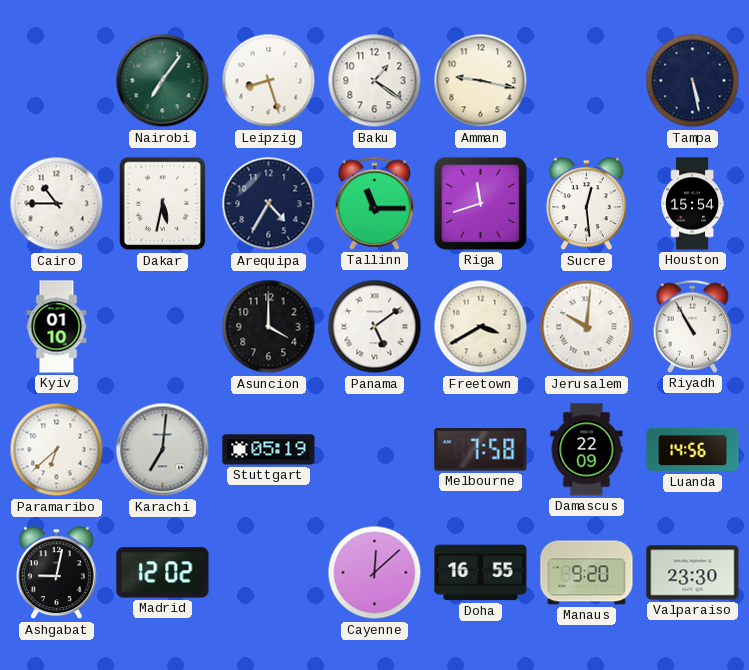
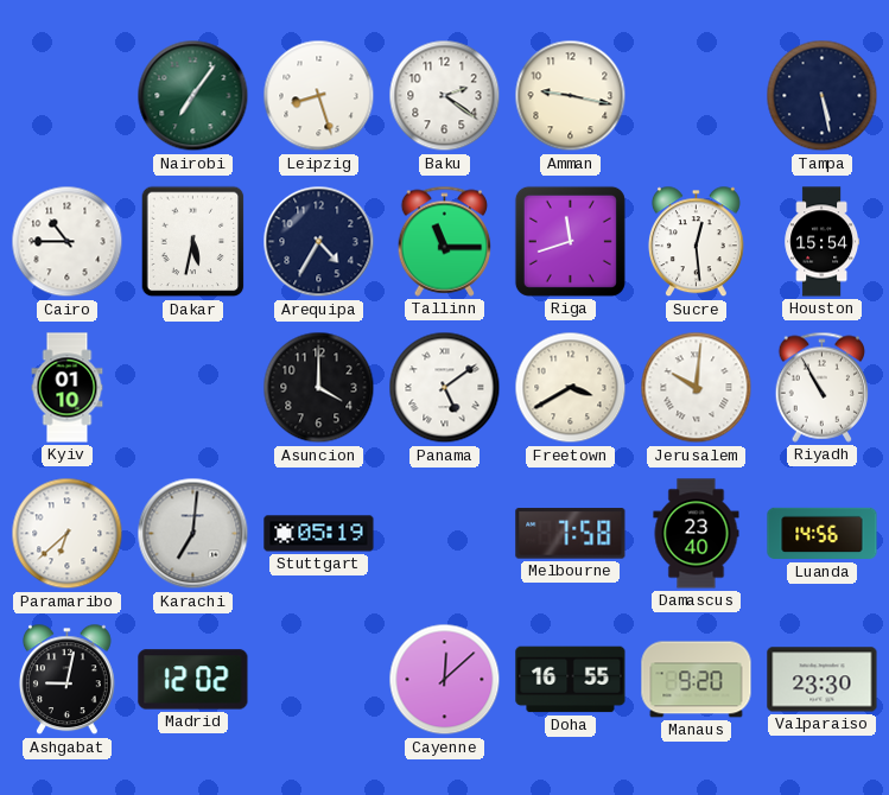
Baku: 1:21 -> 2:21 (445, 96)
Damascus: 22:09 -> 23:40 (697, 534)
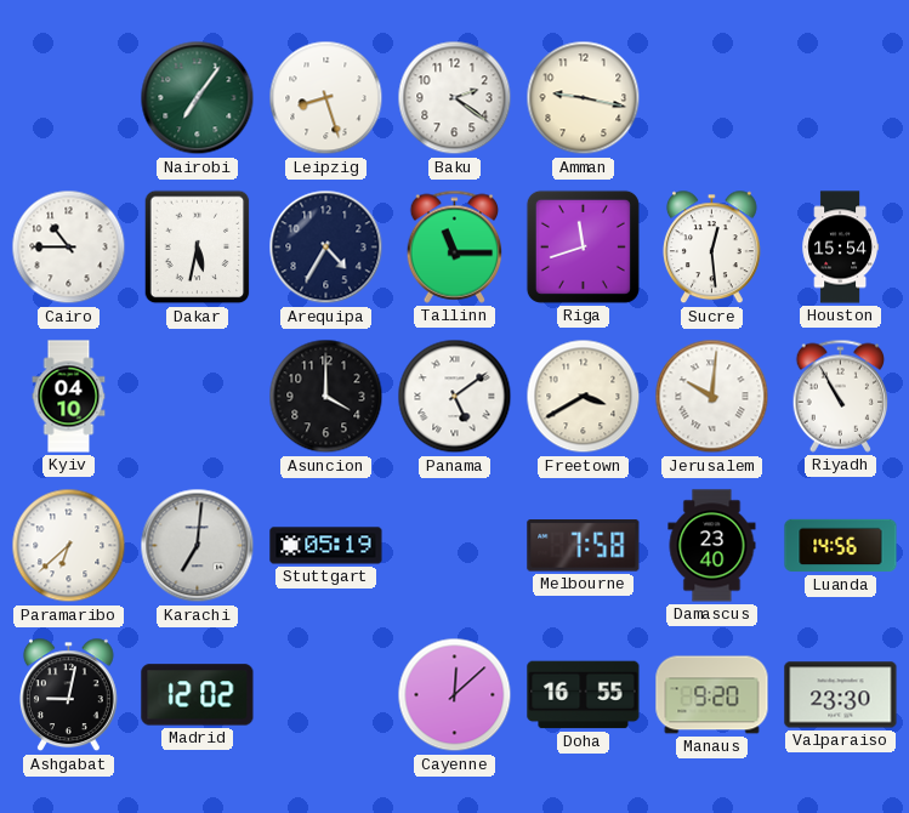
Tampa: 5:28 -> none (823, 96)
Kyiv: 01:10 -> 04:10 (69, 397)
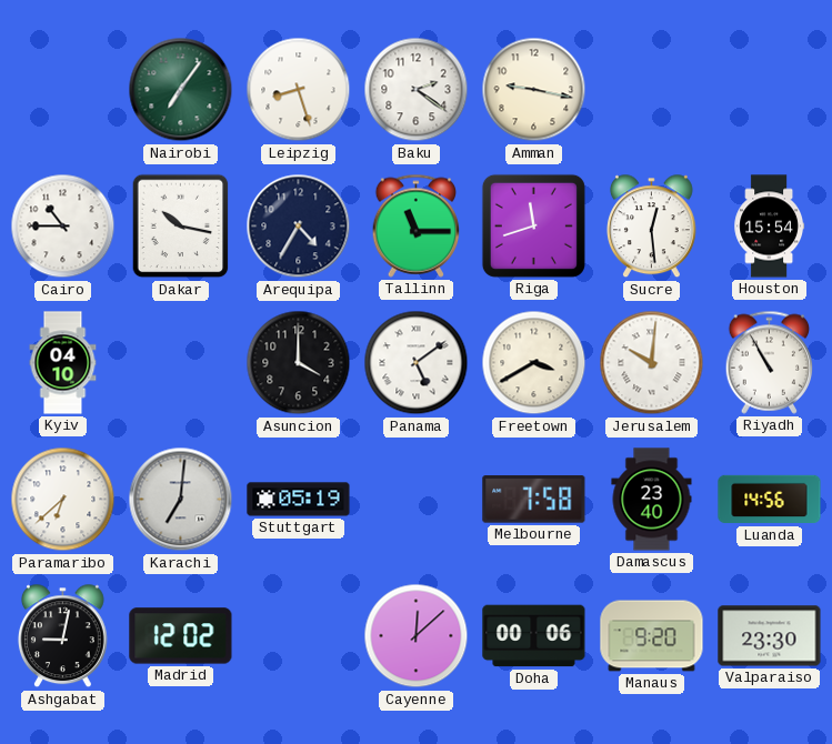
Dakar: 5:32 -> 10:17 (181, 227)
Doha: 16:55 -> 00:06 (534, 636)
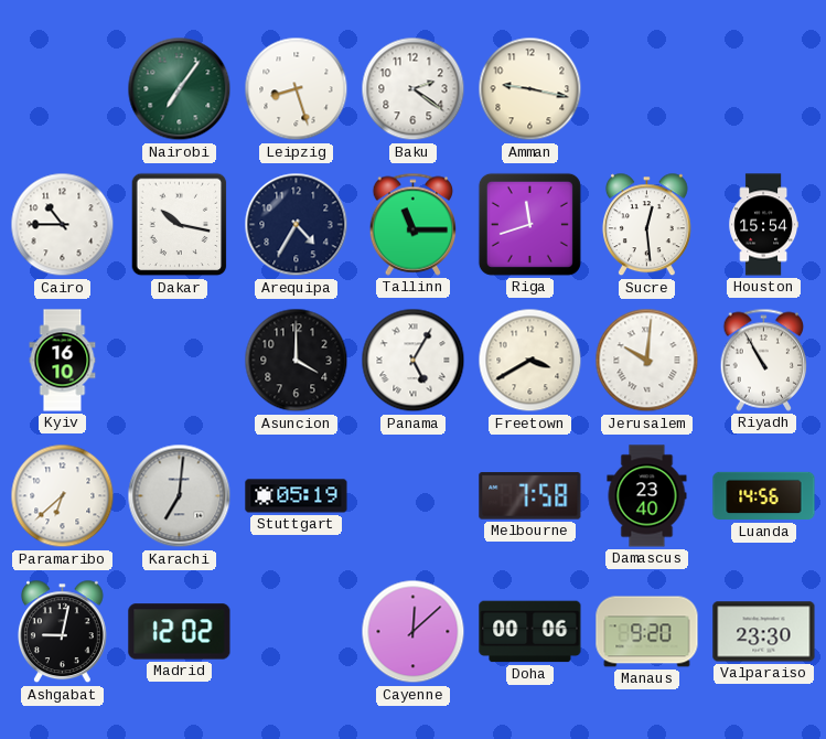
Kyiv: 04:10 -> 16:10 (63, 361)
Panama: 5:09 -> 5:05 (414, 361)
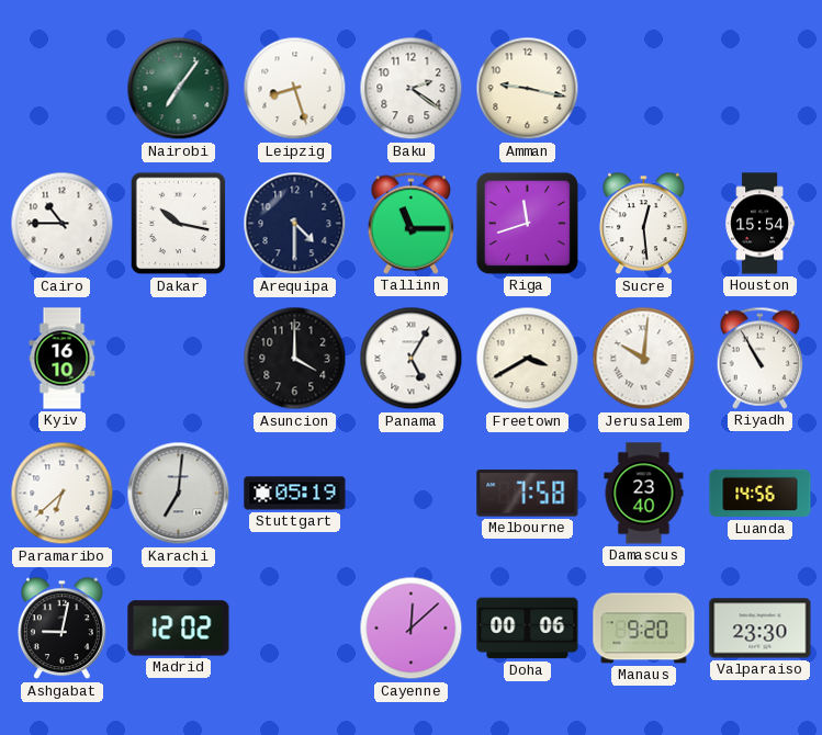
Arequipa: 4:35 -> 4:30 (295, 224)
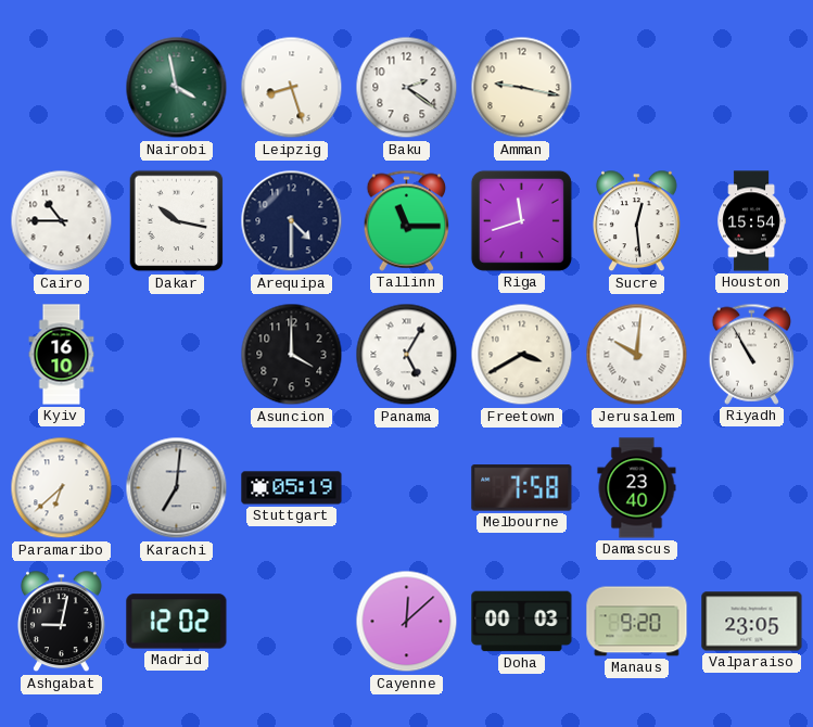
Nairobi: 7:06 -> 3:58 (177, 88)
Luanda: 14:56 -> none (761, 494)
Doha: 00:06 -> 00:03 (522, 622)
Valparaiso: 23:30 -> 23:05 (752, 622)
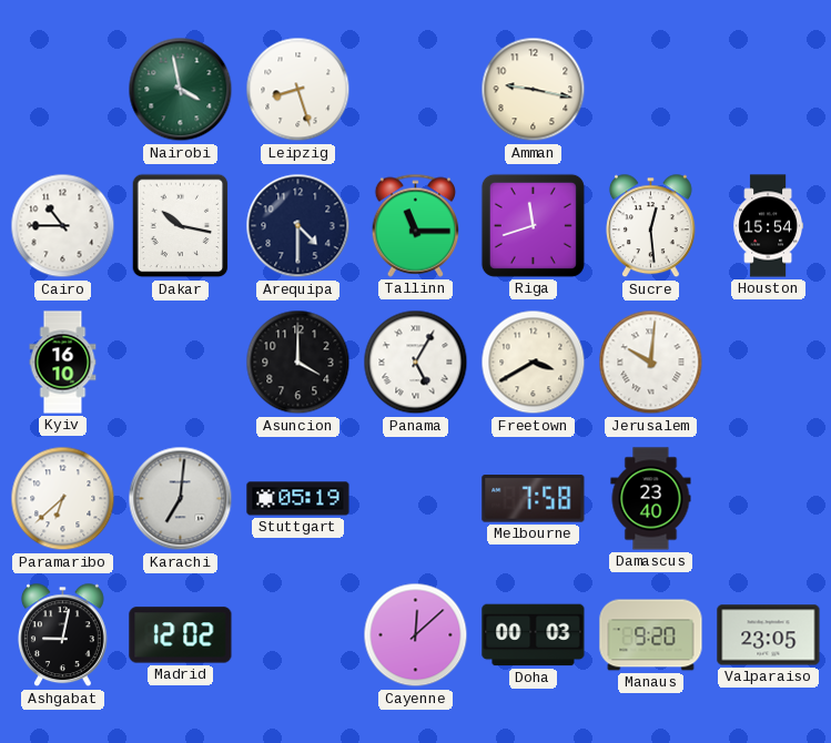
Baku: 2:21 -> none (407, 88)
Riyadh: 10:55 -> none (752, 354)
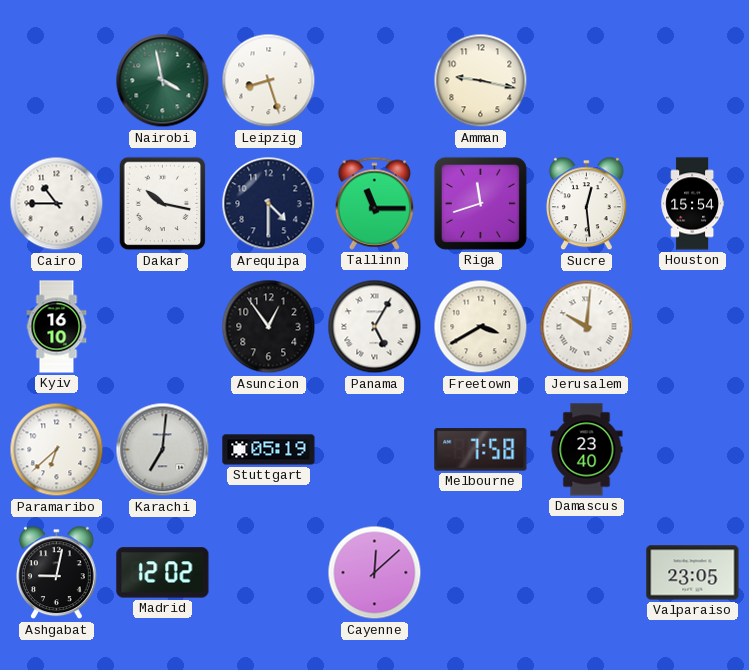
Asuncion: 4:00 -> 12:54 (269, 327)
Doha: 00:03 -> none (534, 635)
Manaus: 9:20 -> none (651, 635)
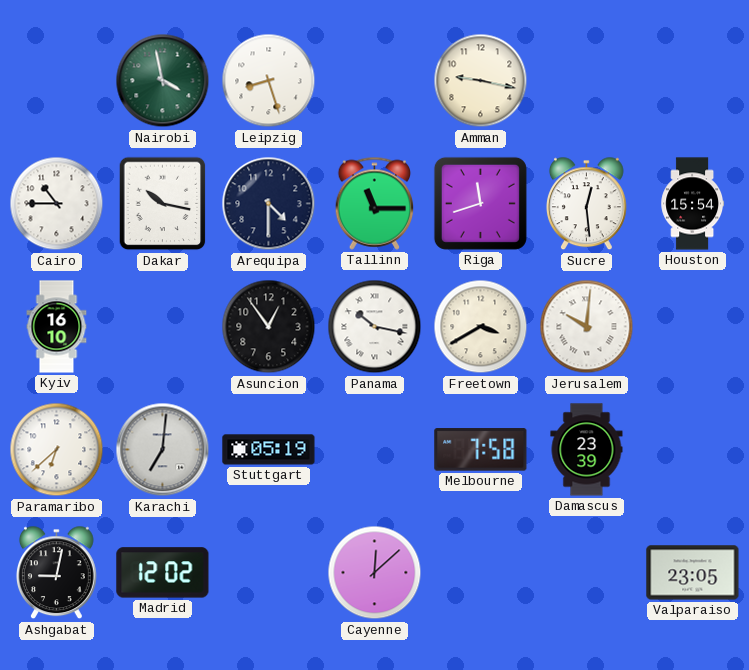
Panama: 5:05 -> 10:17 (375, 327)
Damascus: 23:40 -> 23:39 (587, 450)
